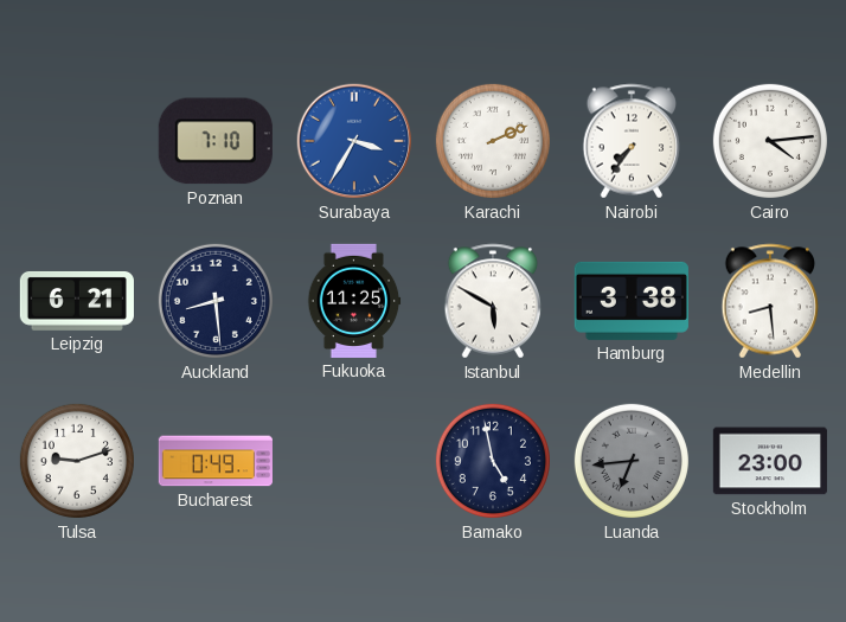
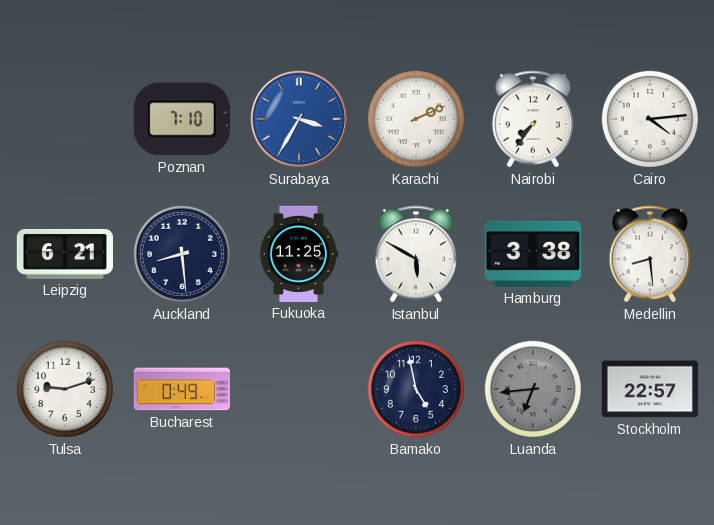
Stockholm: 23:00 -> 22:57 (650, 389)
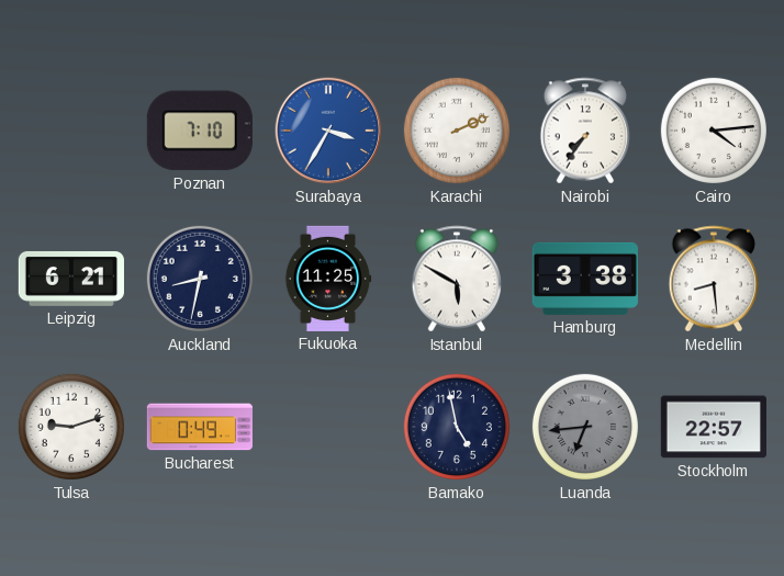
Auckland: 8:29 -> 8:32 (200, 279)
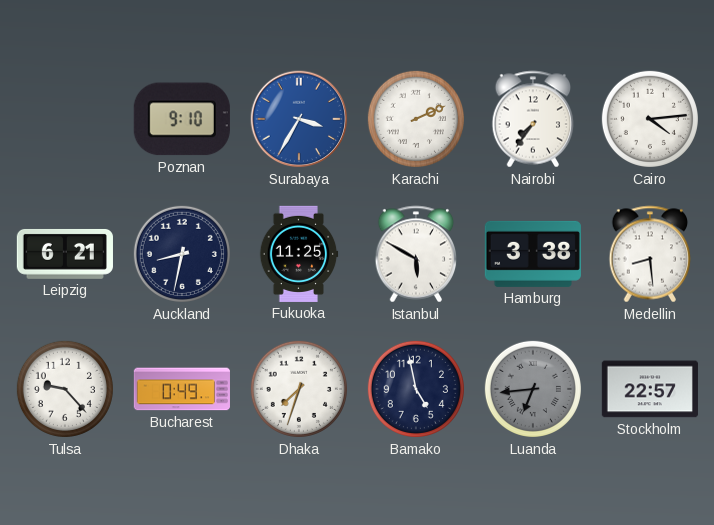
Poznan: 7:10 -> 9:10 (182, 119)
Tulsa: 9:12 -> 9:23 (65, 389)
Dhaka: none -> 7:33 (299, 389)
